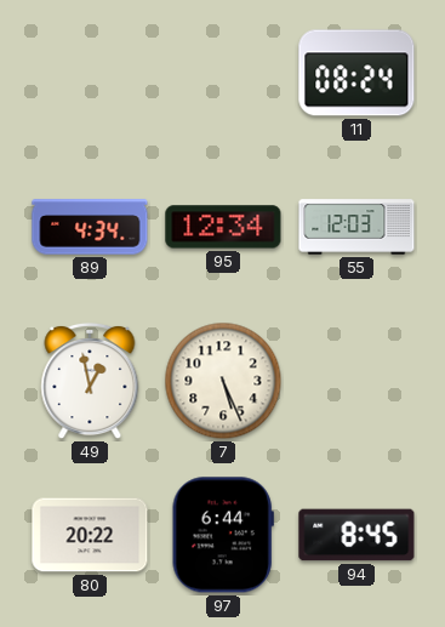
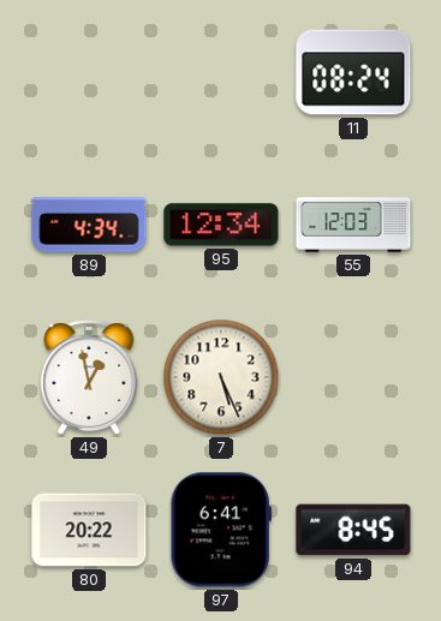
97: 6:44 -> 6:41 (221, 530)
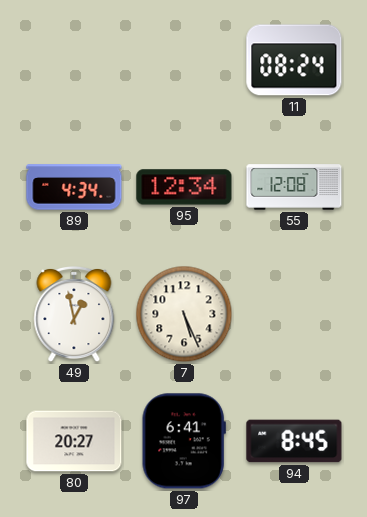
55: 12:03 -> 12:08 (294, 187)
80: 20:22 -> 20:27 (74, 441)
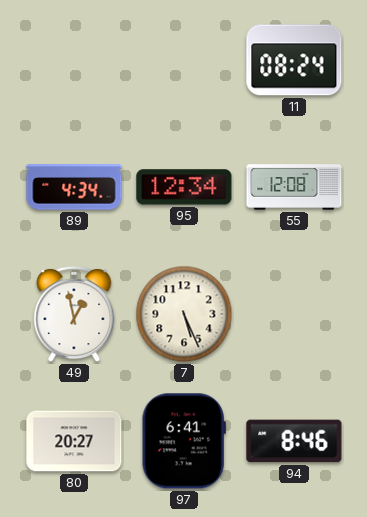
94: 8:45 -> 8:46 (294, 441)
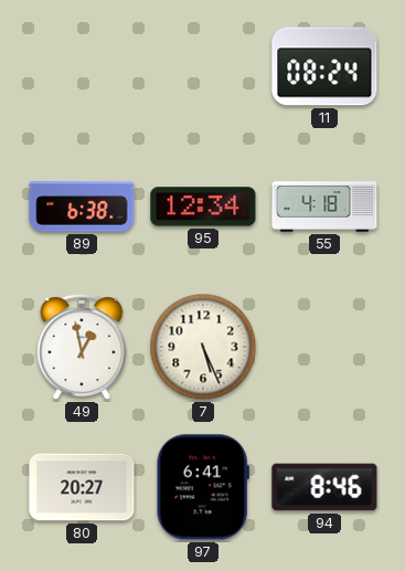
89: 4:34 -> 6:38 (82, 207)
55: 12:08 -> 4:18 (324, 207)
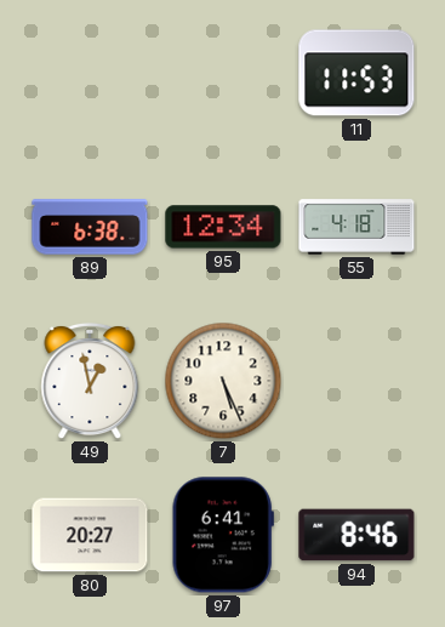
11: 08:24 -> 11:53 (356, 73)
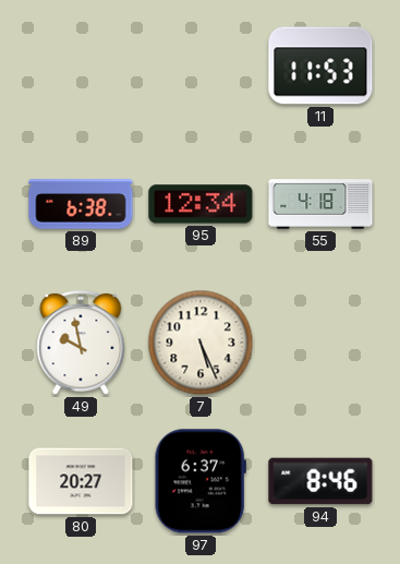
49: 12:58 -> 9:58 (81, 343)
97: 6:41 -> 6:37 (201, 481)
